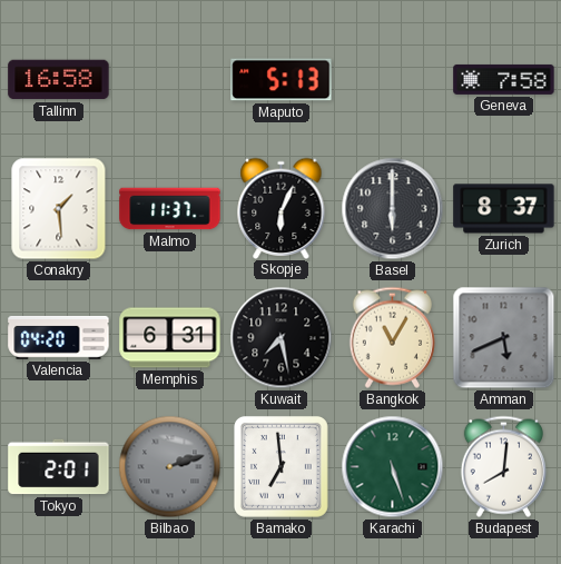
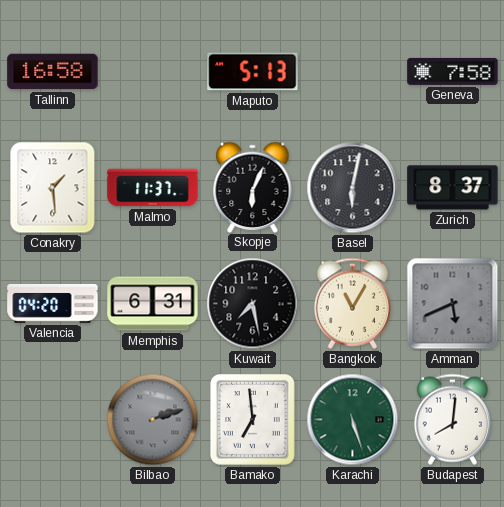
Basel: 6:00 -> 6:02 (353, 188)
Tokyo: 2:01 -> none (59, 467)
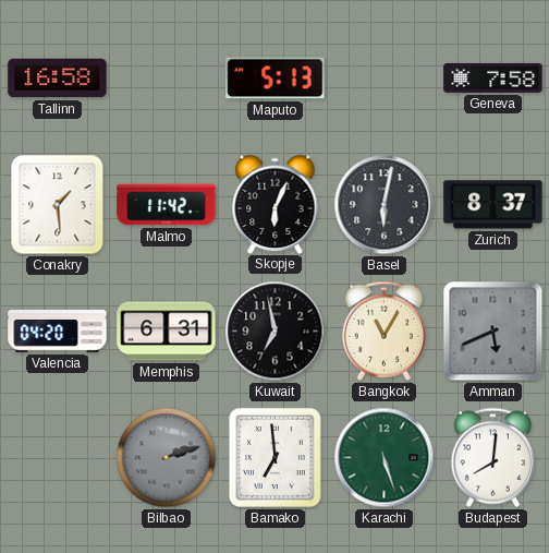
Malmo: 11:37 -> 11:42 (167, 205)
Kuwait: 7:28 -> 6:58 (276, 332)
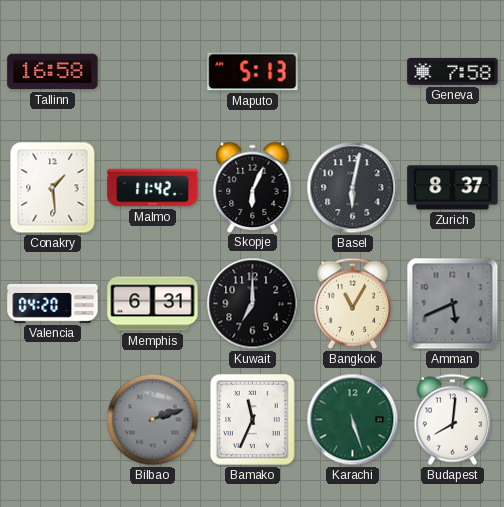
Kuwait: 6:58 -> 7:00 (253, 304)
Bamako: 6:59 -> 11:34 (252, 419)
